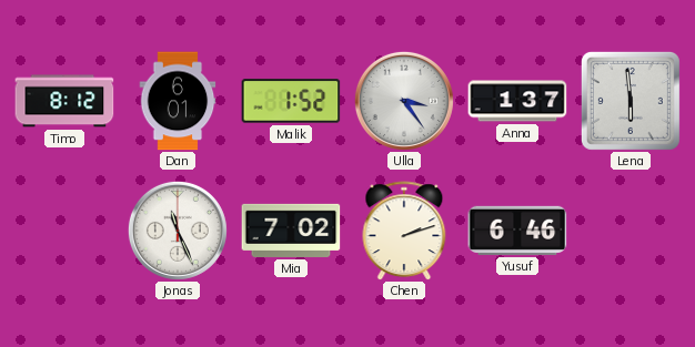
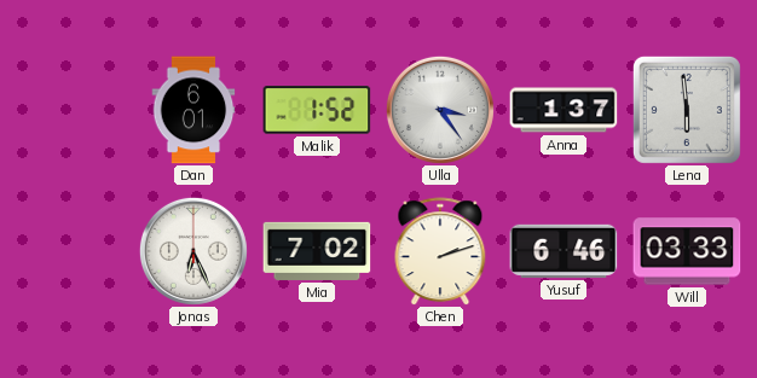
Timo: 8:12 -> none (64, 101)
Jonas: 11:26 -> 6:26 (193, 251)
Will: none -> 03:33 (687, 251)
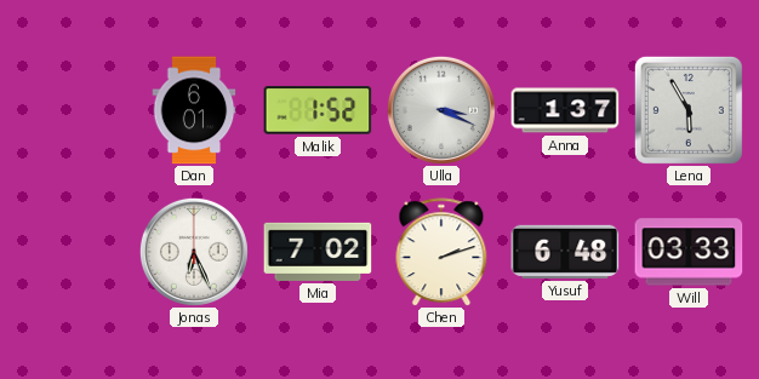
Ulla: 3:24 -> 3:19 (441, 110)
Lena: 5:59 -> 5:55 (689, 110)
Yusuf: 6:46 -> 6:48 (565, 252)
